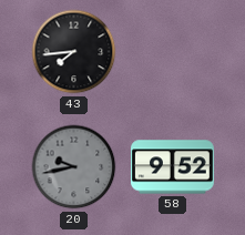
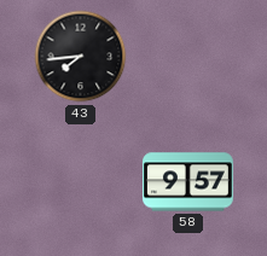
20: 9:43 -> none (74, 167)
58: 9:52 -> 9:57 (188, 182)
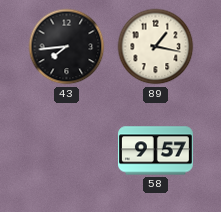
89: none -> 1:17 (156, 47)
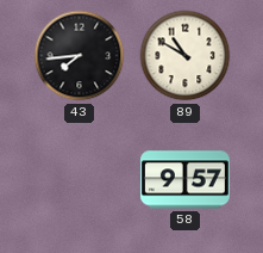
89: 1:17 -> 10:50 (186, 56)
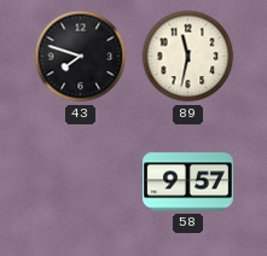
43: 7:44 -> 7:48 (81, 57)
89: 10:50 -> 11:32 (188, 57)
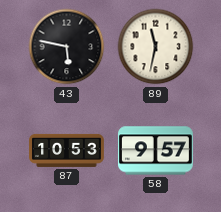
43: 7:48 -> 5:47 (67, 47)
87: none -> 10:53 (67, 150)
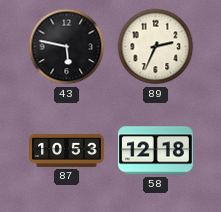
89: 11:32 -> 2:34 (156, 47)
58: 9:57 -> 12:18 (156, 151)
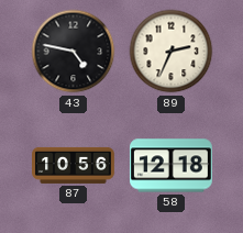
43: 5:47 -> 4:47 (74, 52)
87: 10:53 -> 10:56 (74, 165)
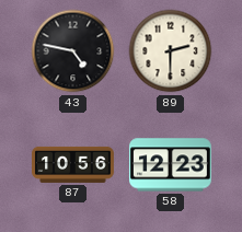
89: 2:34 -> 2:30 (171, 51)
58: 12:18 -> 12:23 (171, 165)
